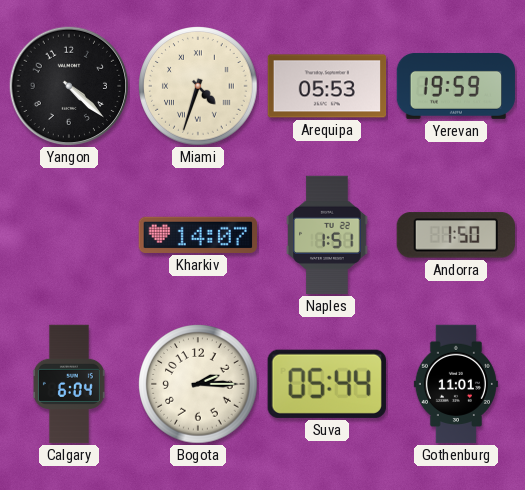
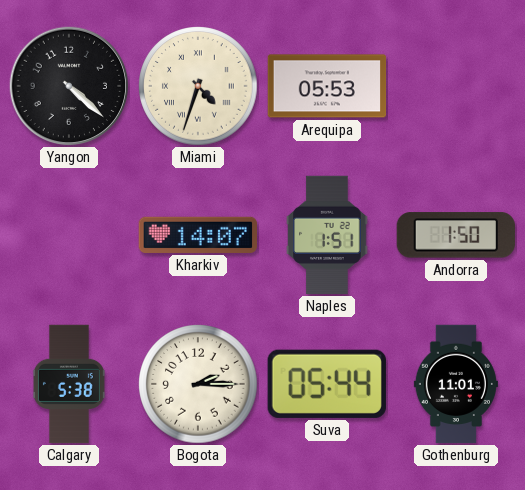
Yerevan: 19:59 -> none (456, 86)
Calgary: 6:04 -> 5:38 (69, 384)
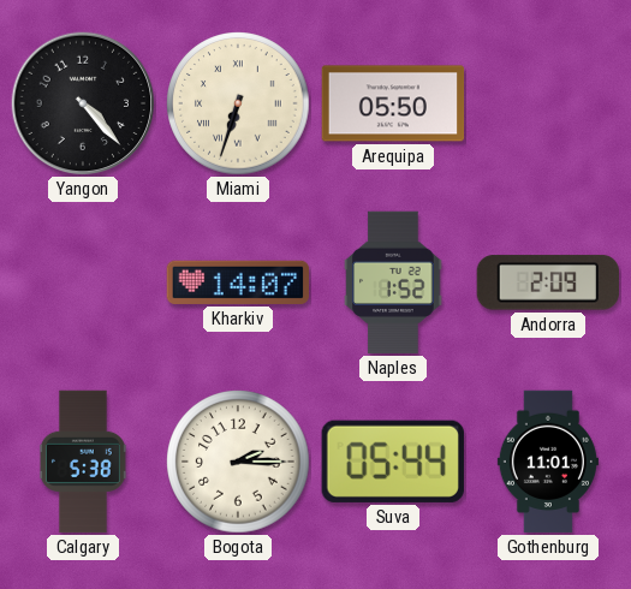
Yangon: 4:22 -> 4:23 (83, 103)
Miami: 4:33 -> 6:33 (238, 103)
Arequipa: 05:53 -> 05:50 (393, 103)
Naples: 1:51 -> 1:52 (393, 282)
Andorra: 1:50 -> 2:09 (547, 282)
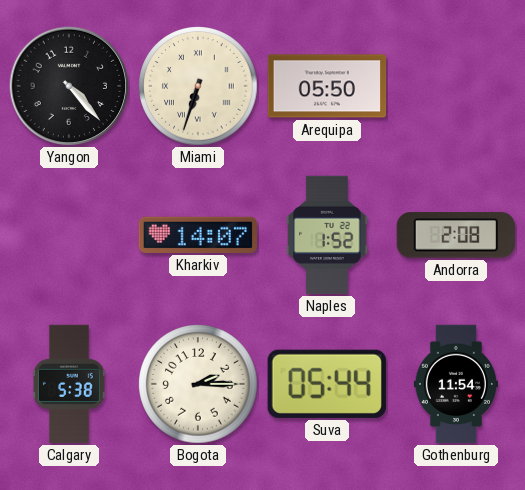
Andorra: 2:09 -> 2:08 (455, 235)
Gothenburg: 11:01 -> 11:54 (456, 384)
